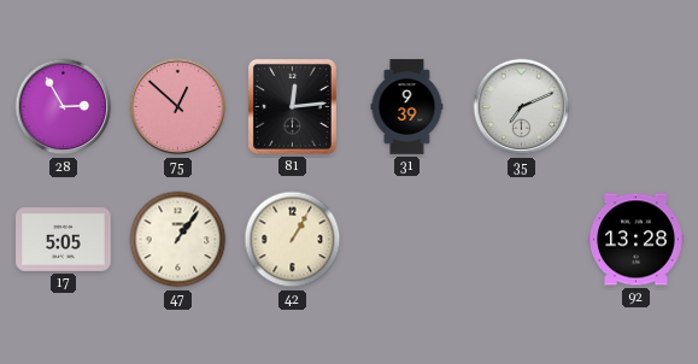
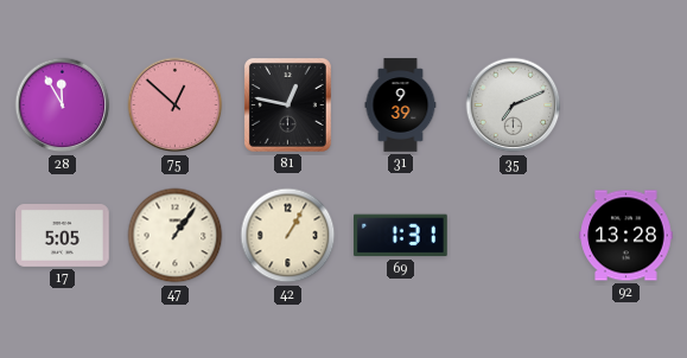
28: 2:55 -> 11:55 (63, 106)
81: 12:14 -> 12:47 (287, 106)
69: none -> 1:31 (401, 236)
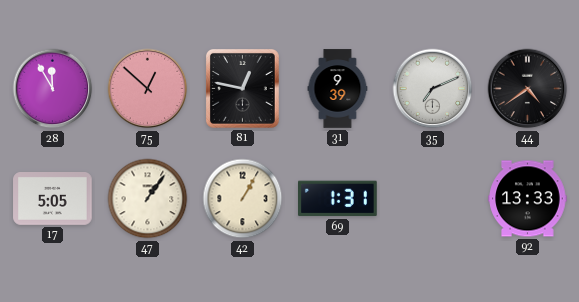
44: none -> 4:39 (528, 89)
92: 13:28 -> 13:33 (528, 199)
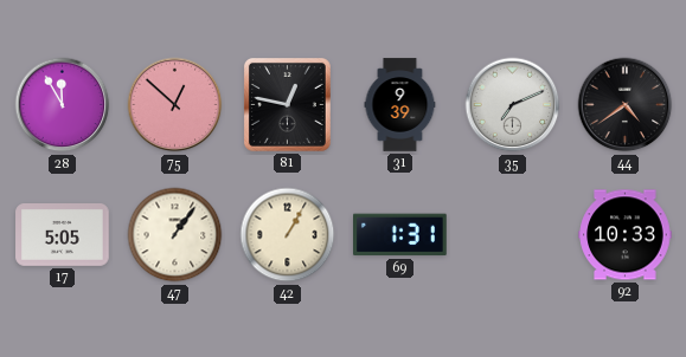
92: 13:33 -> 10:33 (626, 235)
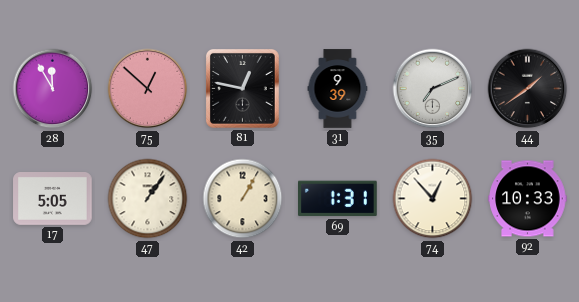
44: 4:39 -> 1:39 (528, 89)
74: none -> 12:53 (433, 199)
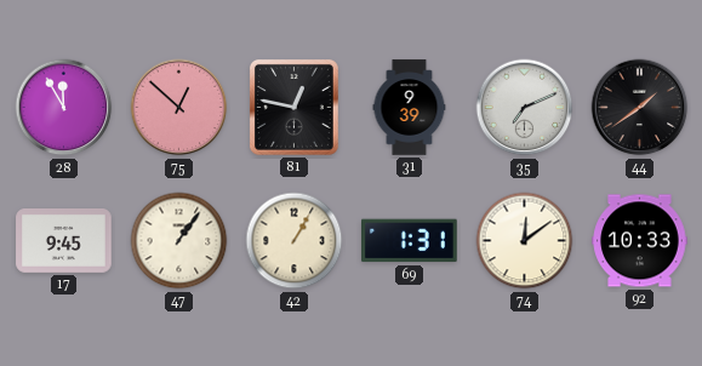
17: 5:05 -> 9:45 (64, 241)
74: 12:53 -> 12:09 (525, 241)
